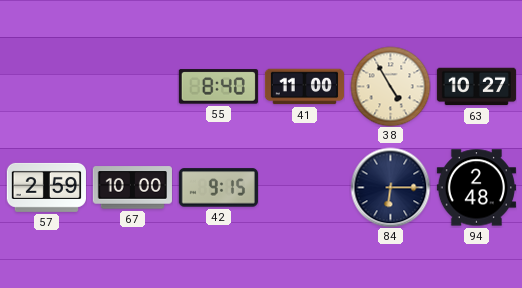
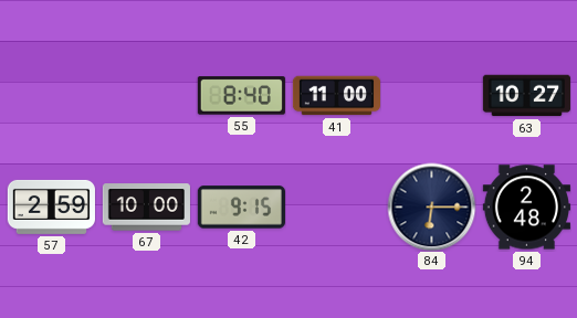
38: 4:55 -> none (390, 86)
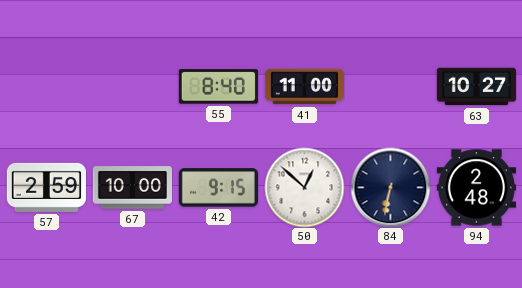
50: none -> 12:52 (304, 187)
84: 6:15 -> 6:32 (390, 187)
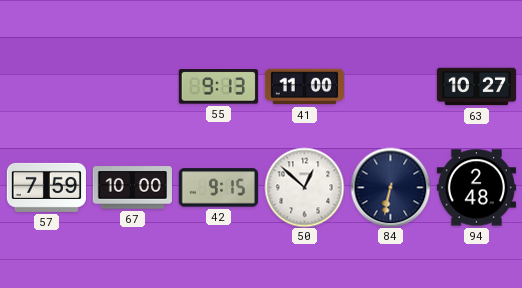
55: 8:40 -> 9:13 (218, 87)
57: 2:59 -> 7:59 (46, 187)
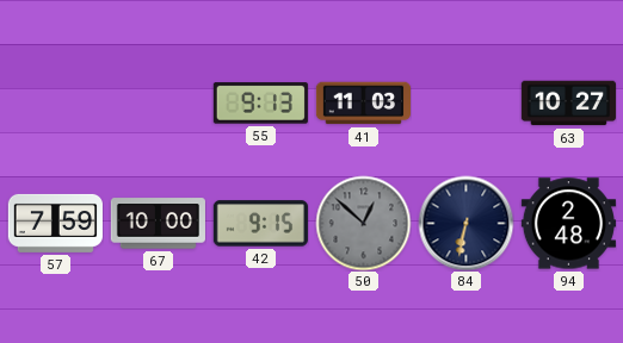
41: 11:00 -> 11:03 (363, 104)
50 dial: white -> grey (363, 223)
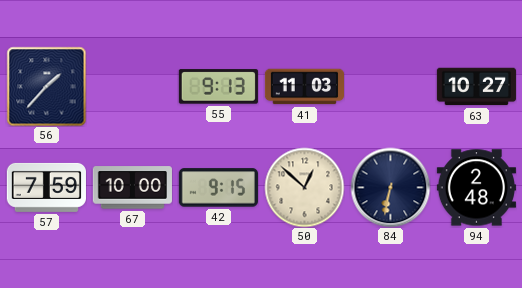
56: none -> 1:37 (46, 86)
50 dial: grey -> cream (304, 187)
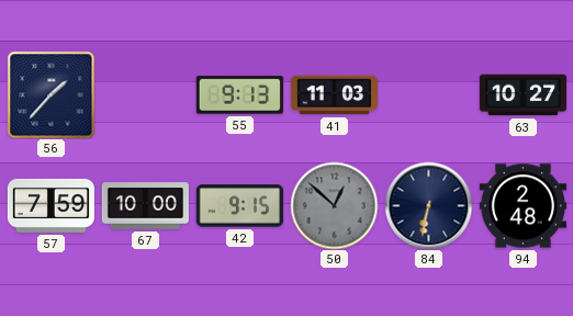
50 dial: cream -> grey (334, 205)
